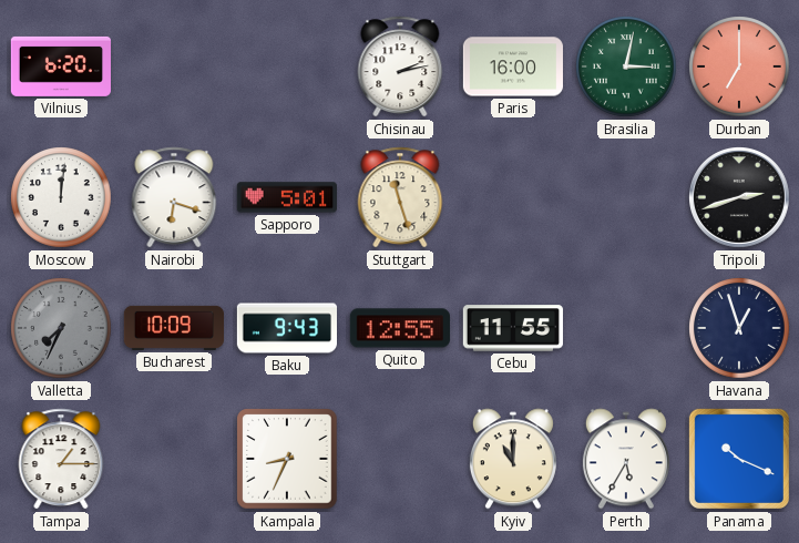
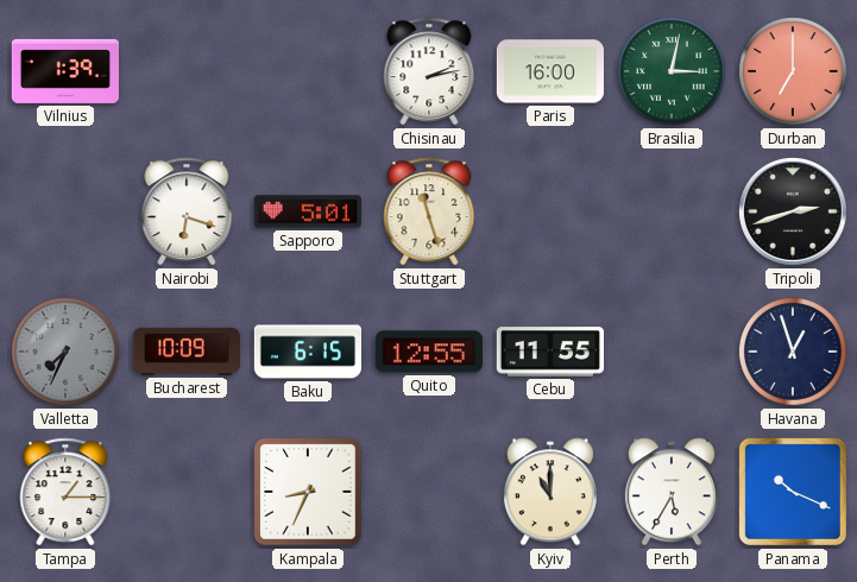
Vilnius: 6:20 -> 1:39 (65, 71)
Moscow: 12:01 -> none (61, 197)
Baku: 9:43 -> 6:15 (307, 352)
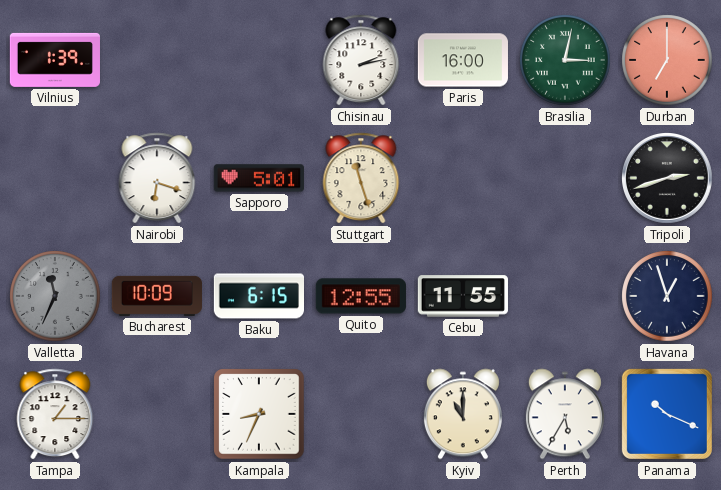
Valletta: 7:34 -> 11:34 (55, 296)
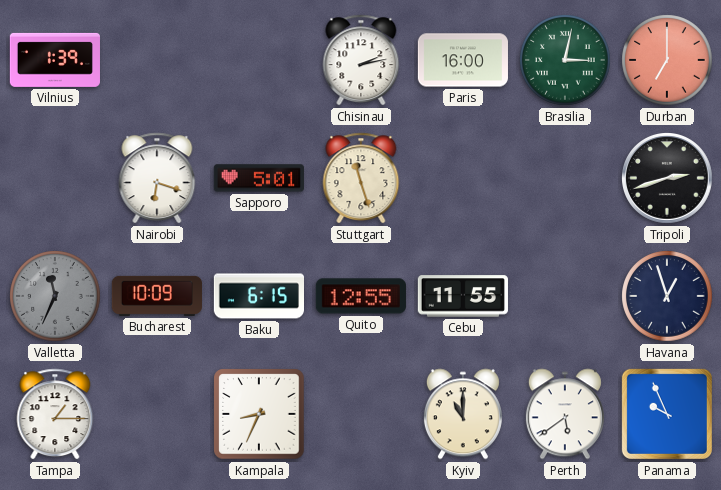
Perth: 5:35 -> 5:39 (565, 414)
Panama: 10:19 -> 9:56 (667, 414)
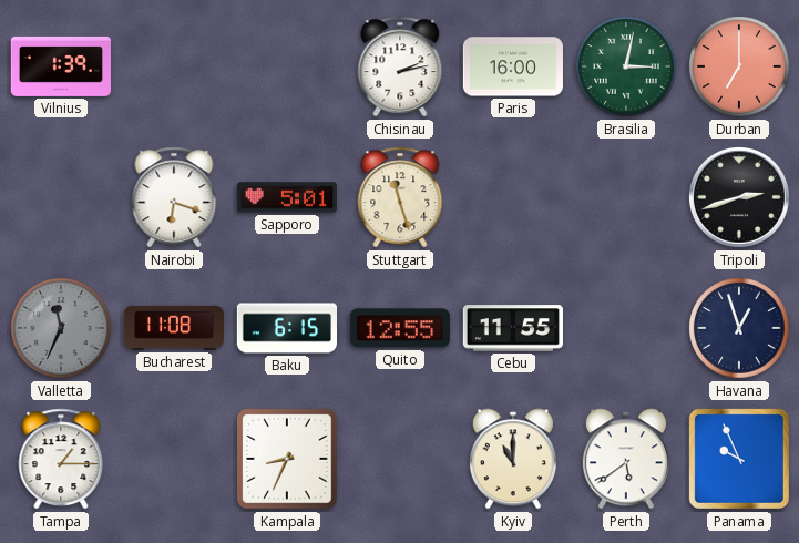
Bucharest: 10:09 -> 11:08 (174, 328)
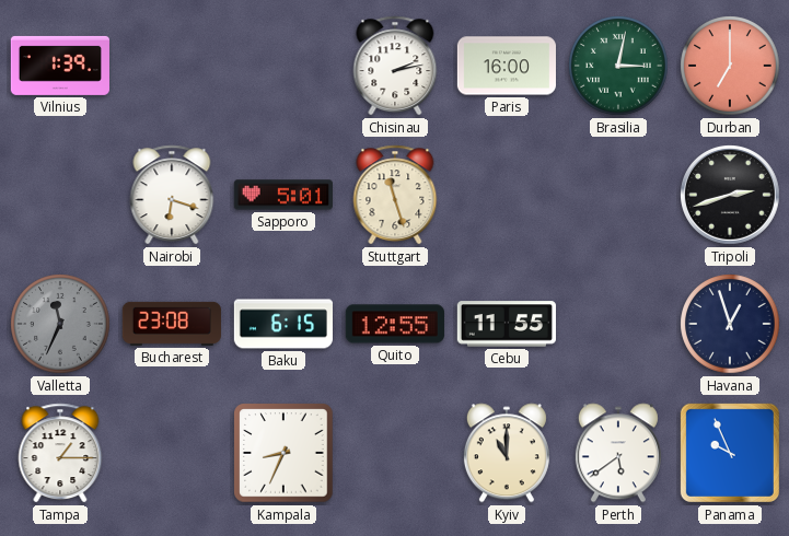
Bucharest: 11:08 -> 23:08 (172, 324)
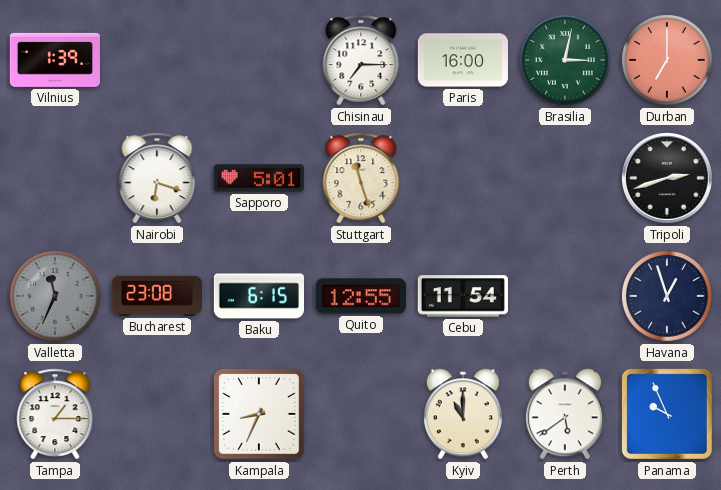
Chisinau: 2:13 -> 7:15 (361, 60)
Cebu: 11:55 -> 11:54 (463, 296)
